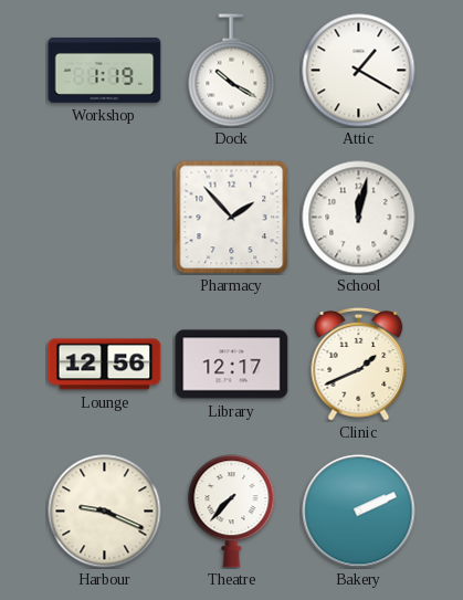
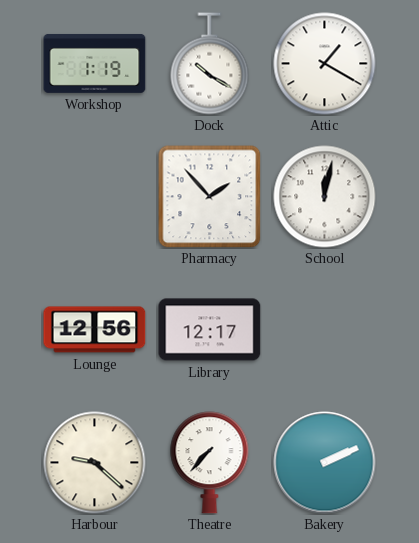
Clinic: 1:41 -> none (359, 365)
Harbour: 9:19 -> 9:22 (95, 463)
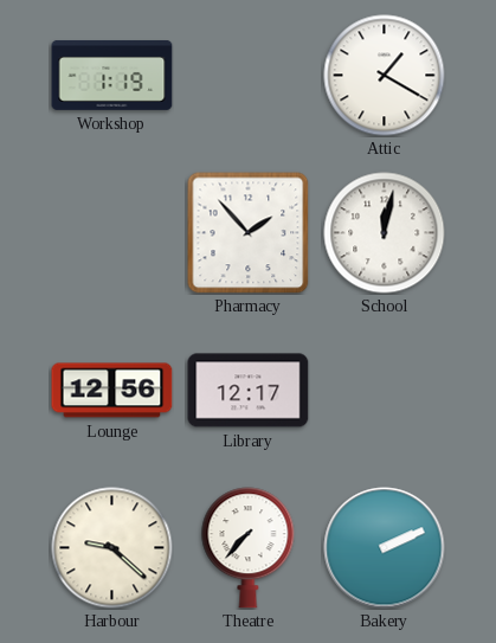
Dock: 10:20 -> none (210, 64)
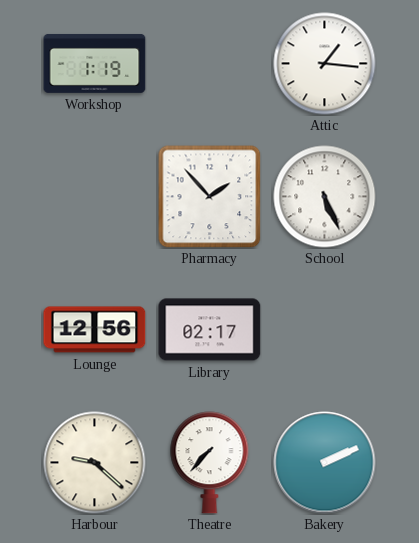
Attic: 1:20 -> 1:16 (325, 64)
School: 12:02 -> 5:26 (325, 197)
Library: 12:17 -> 02:17 (210, 330)
